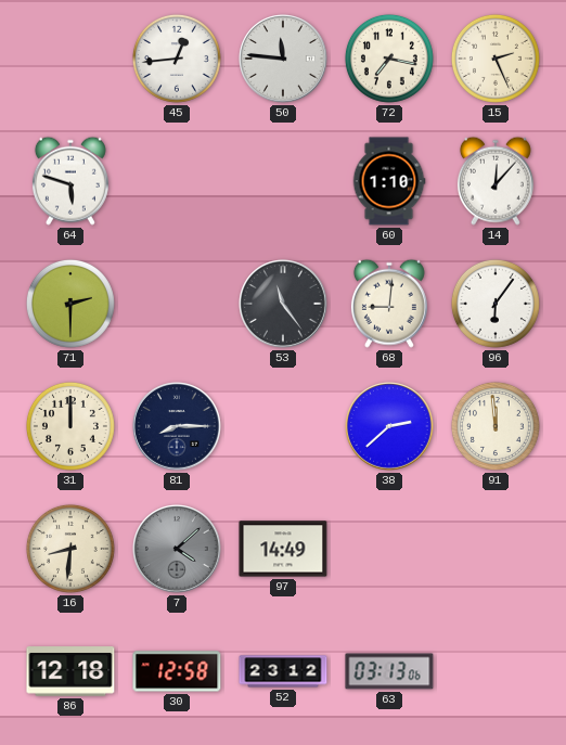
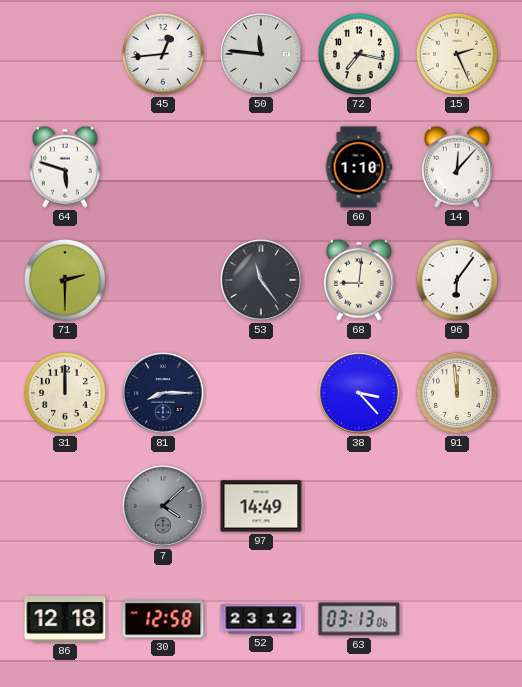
38: 2:38 -> 3:23 (359, 393)
16: 8:31 -> none (70, 549)
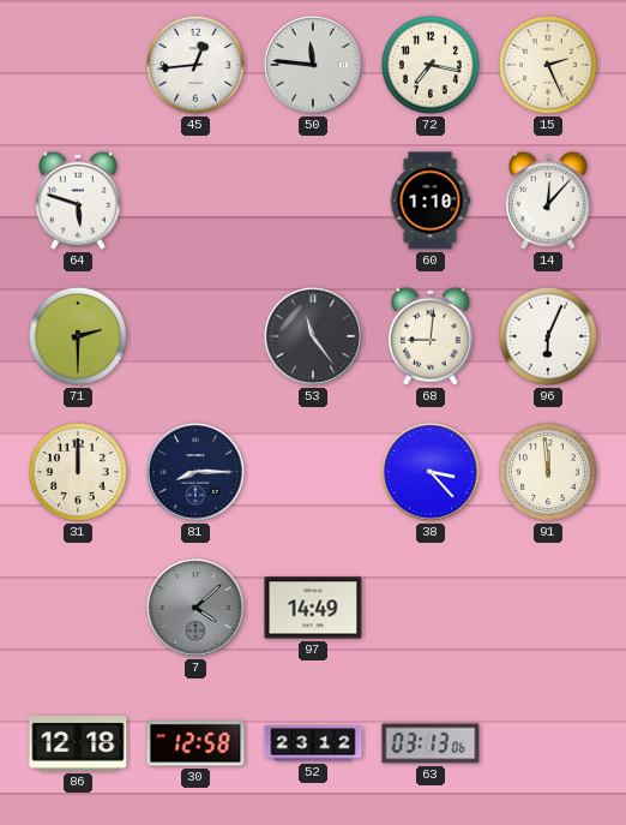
96: 6:06 -> 6:04 (548, 336)
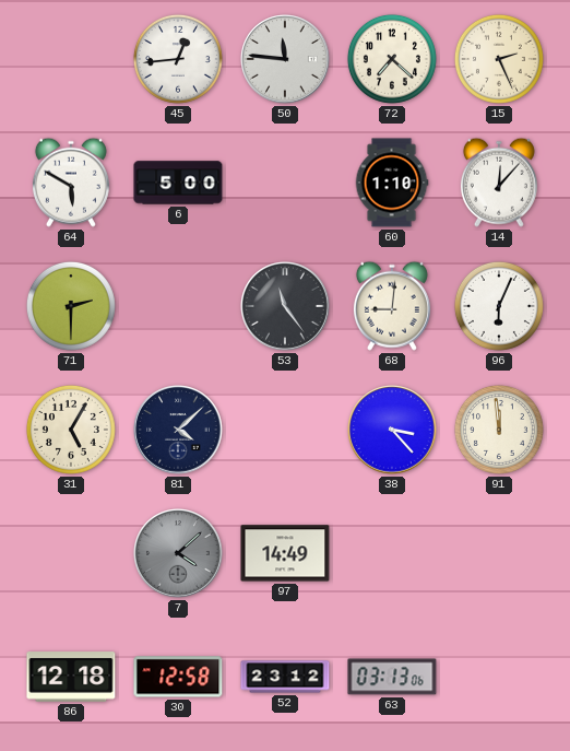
72: 7:17 -> 7:22 (392, 59)
64: 5:48 -> 5:50 (71, 183)
6: none -> 5:00 (178, 183)
31: 12:00 -> 5:05 (71, 430)
81: 8:15 -> 4:08 (178, 430)
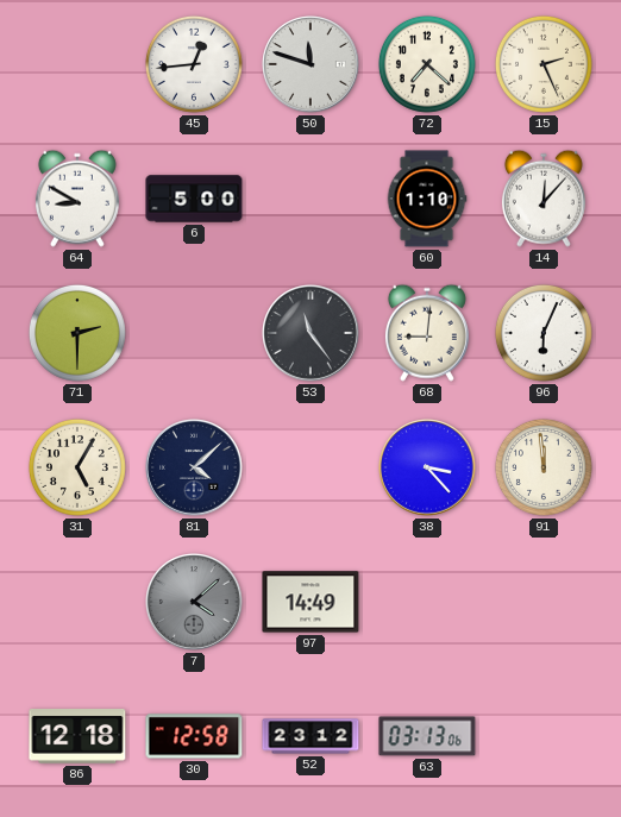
50: 11:46 -> 11:48 (310, 64)
64: 5:50 -> 8:50 (77, 199)
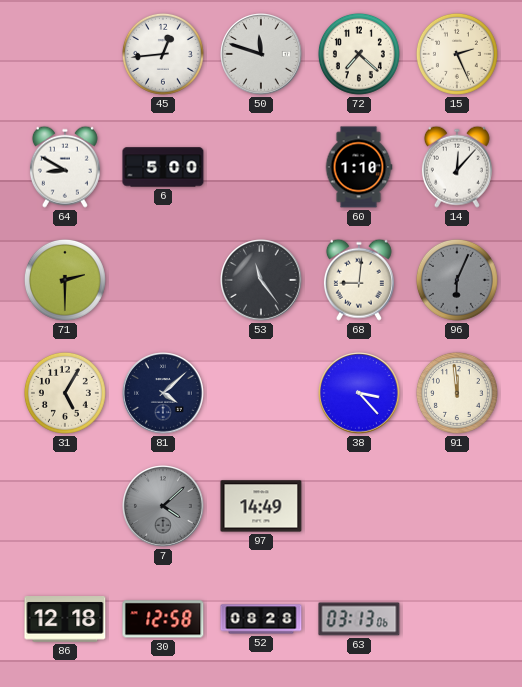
96 dial: white -> grey (457, 280)
52: 23:12 -> 08:28 (261, 619)
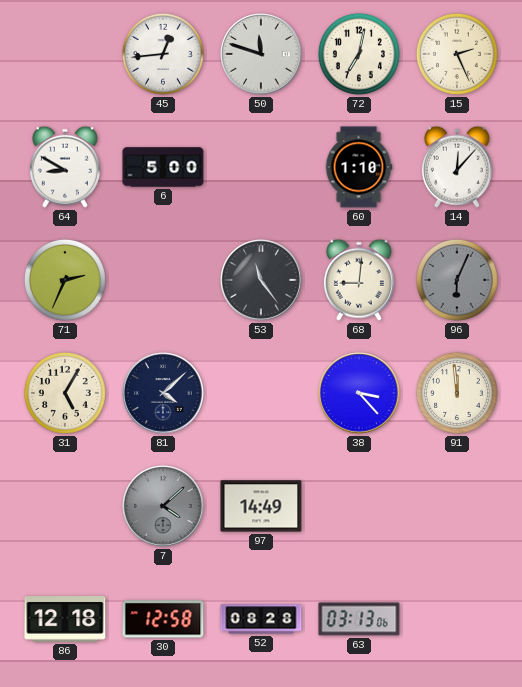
72: 7:22 -> 7:02 (359, 54)
71: 2:30 -> 2:34 (65, 280)
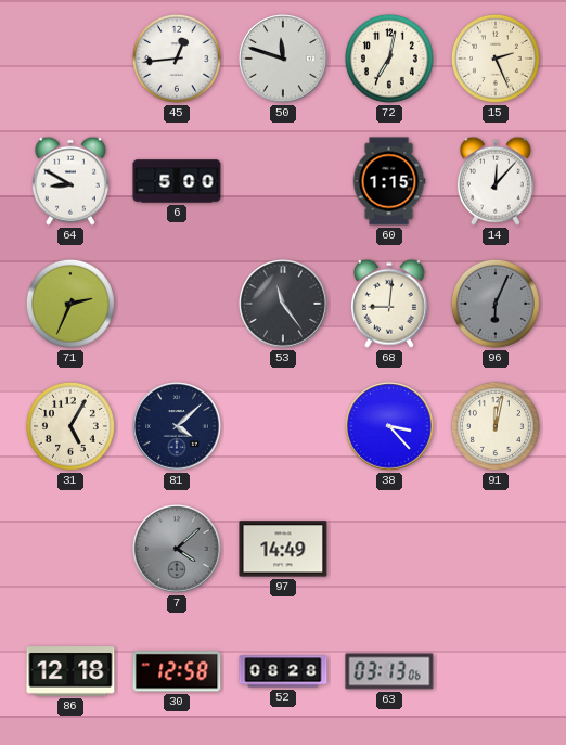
60: 1:10 -> 1:15 (389, 181)
91: 11:59 -> 12:02 (496, 426)
